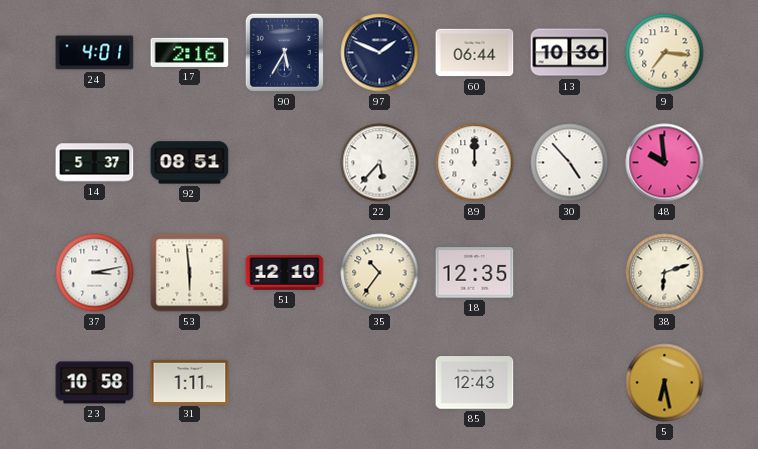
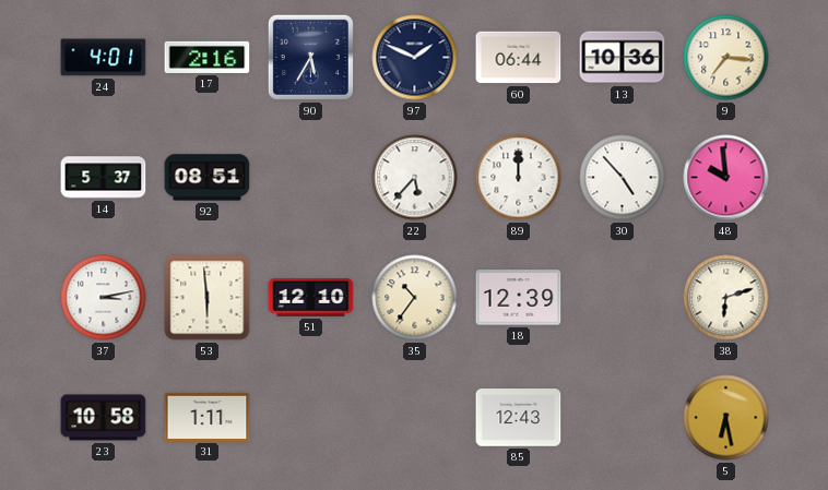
18: 12:35 -> 12:39 (519, 298)
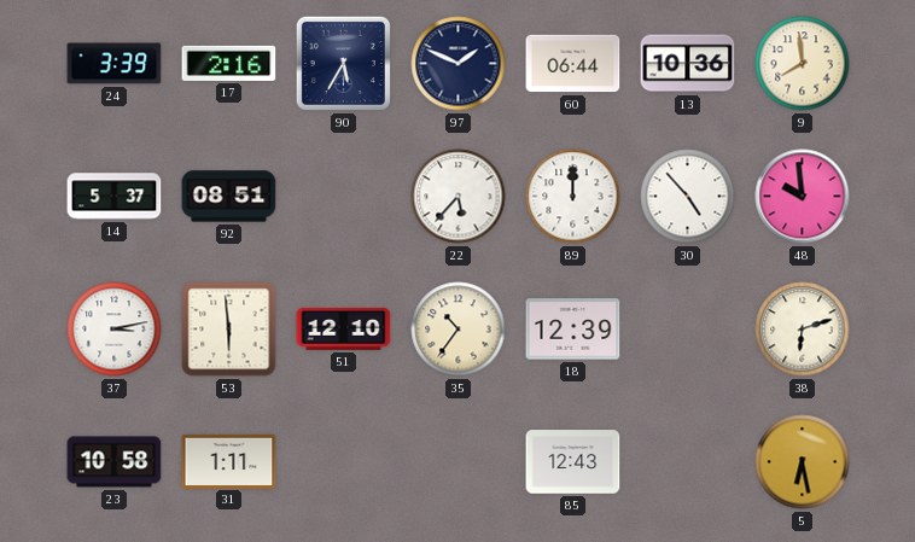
24: 4:01 -> 3:39 (115, 64)
9: 7:16 -> 7:59 (803, 64)
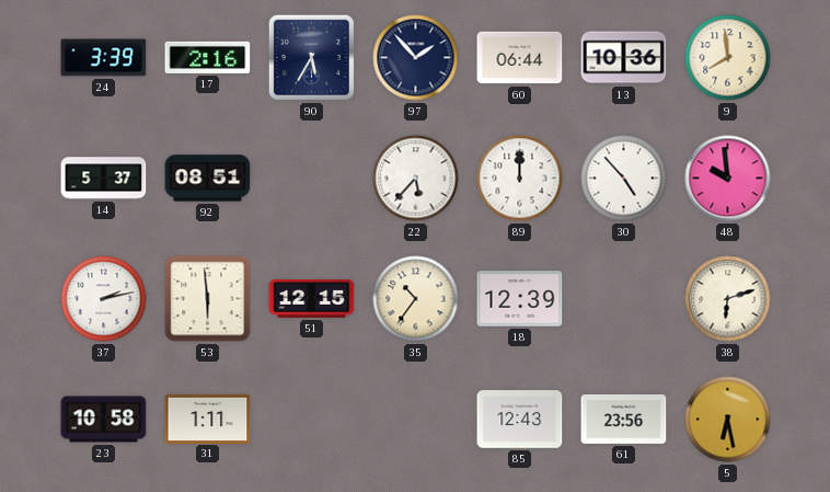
97: 1:49 -> 1:53 (416, 58)
37: 3:13 -> 2:13 (104, 299)
51: 12:10 -> 12:15 (312, 298)
61: none -> 23:56 (624, 420)
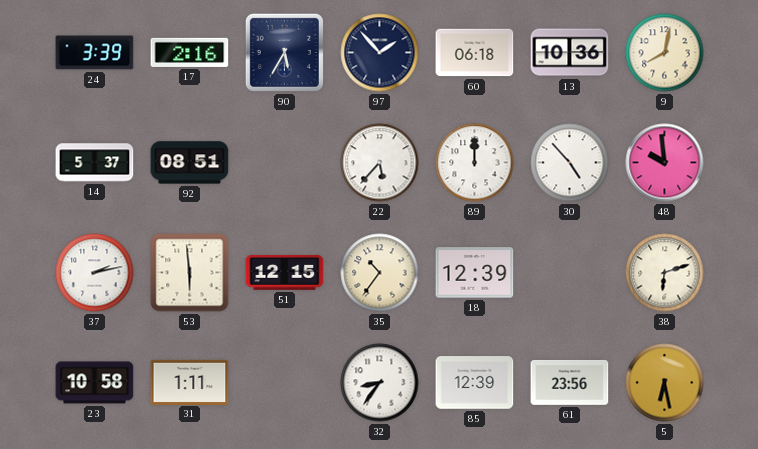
60: 06:44 -> 06:18 (475, 53)
9: 7:59 -> 8:02 (665, 53)
32: none -> 8:36 (380, 383)
85: 12:43 -> 12:39 (475, 383)
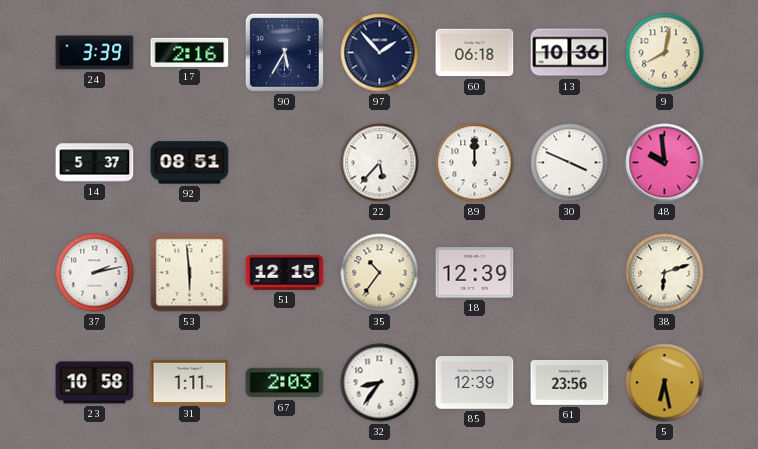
30: 4:53 -> 3:49 (570, 163)
67: none -> 2:03 (285, 383)
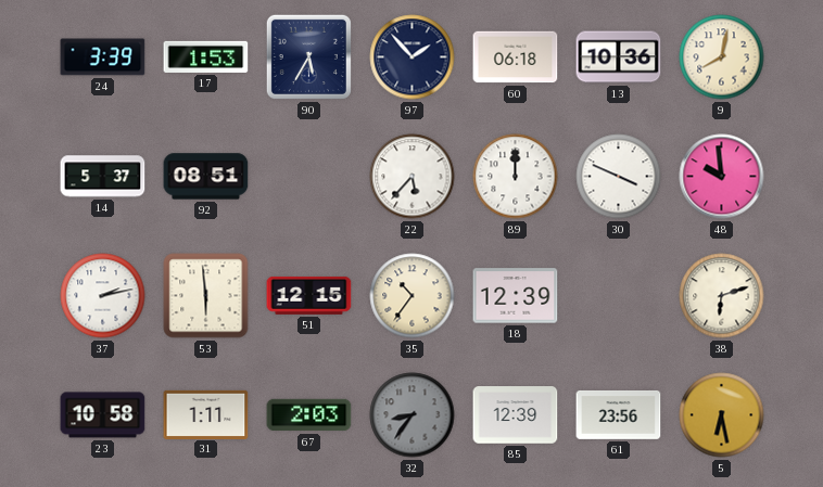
17: 2:16 -> 1:53 (206, 56)
32 dial: white -> grey (413, 415)
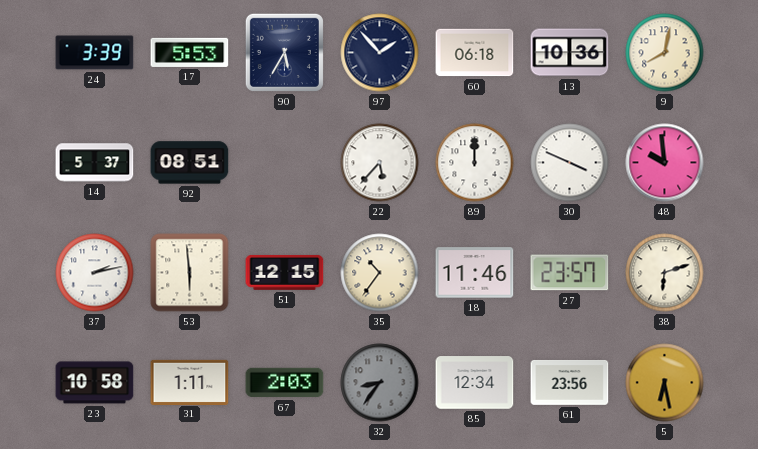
17: 1:53 -> 5:53 (190, 52)
18: 12:39 -> 11:46 (475, 273)
27: none -> 23:57 (570, 273)
85: 12:39 -> 12:34 (475, 383)
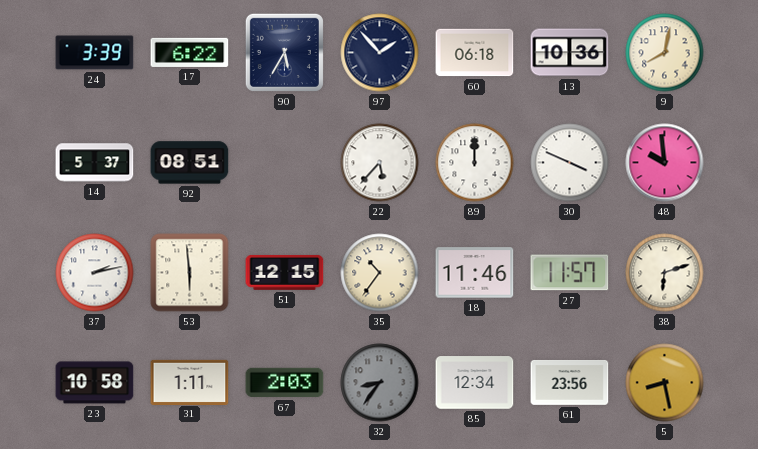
17: 5:53 -> 6:22 (190, 52)
27: 23:57 -> 11:57 (570, 273)
5: 6:28 -> 8:28 (665, 383)
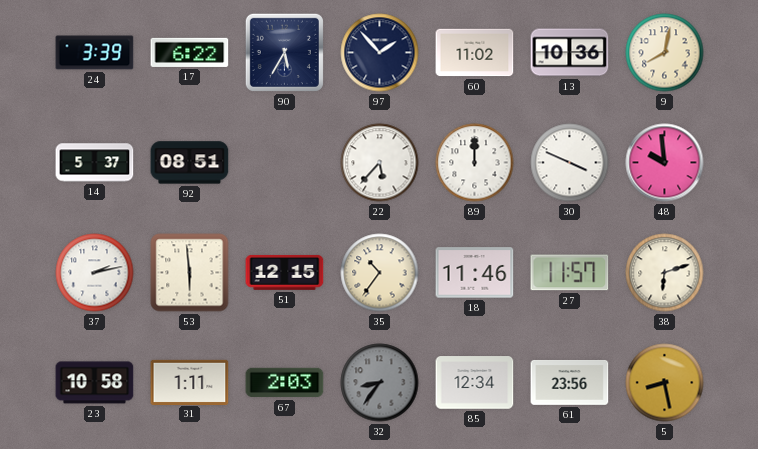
60: 06:18 -> 11:02 (475, 53)
